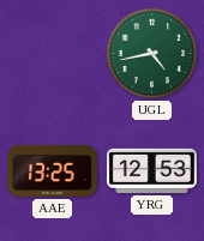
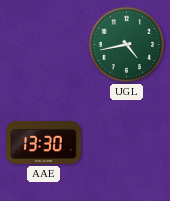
AAE: 13:25 -> 13:30 (44, 142)
YRG: 12:53 -> none (152, 170)
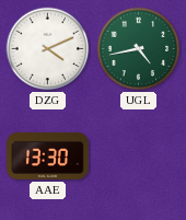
DZG: none -> 4:11 (48, 49)
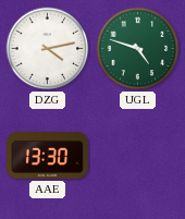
DZG: 4:11 -> 4:13 (48, 49)
UGL: 4:43 -> 4:48 (138, 49)
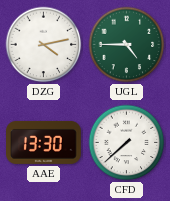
UGL: 4:48 -> 4:45 (127, 45)
CFD: none -> 7:38 (127, 143)
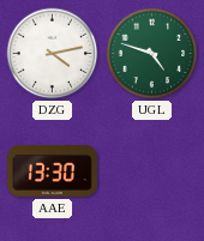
UGL: 4:45 -> 4:48 (152, 54)
CFD: 7:38 -> none (127, 143)
